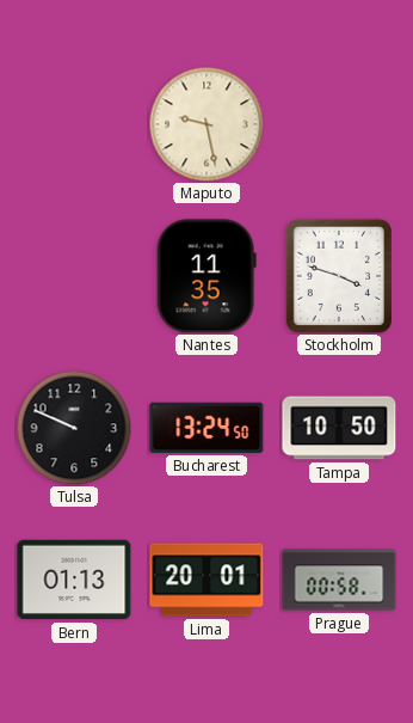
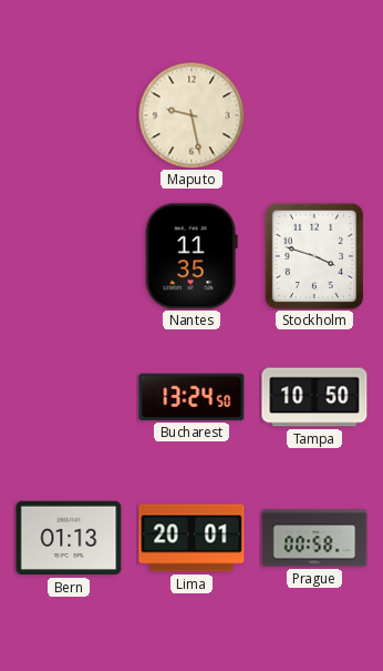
Tulsa: 9:49 -> none (74, 428)
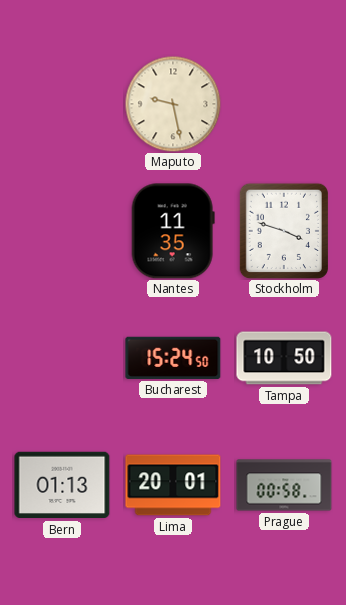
Bucharest: 13:24 -> 15:24 (173, 358)
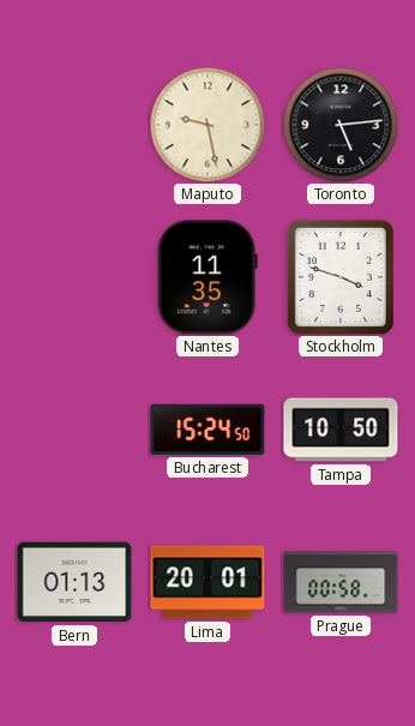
Toronto: none -> 5:14 (341, 125)
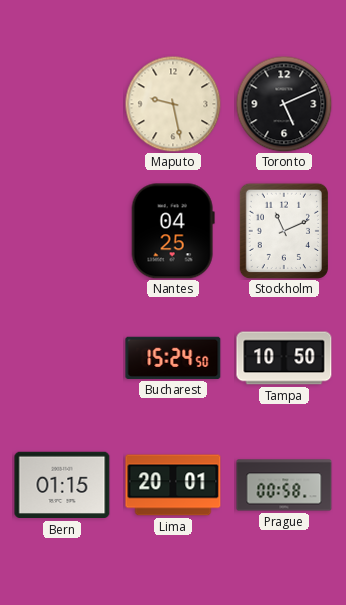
Toronto: 5:14 -> 5:11 (284, 104)
Nantes: 11:35 -> 04:25 (173, 231)
Stockholm: 3:48 -> 11:11 (284, 230)
Bern: 01:13 -> 01:15 (62, 485)
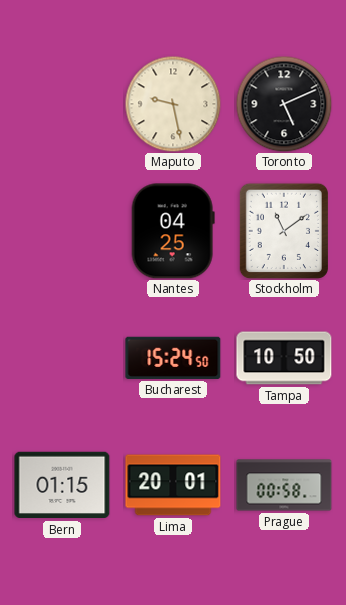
Stockholm: 11:11 -> 11:09 (284, 230)
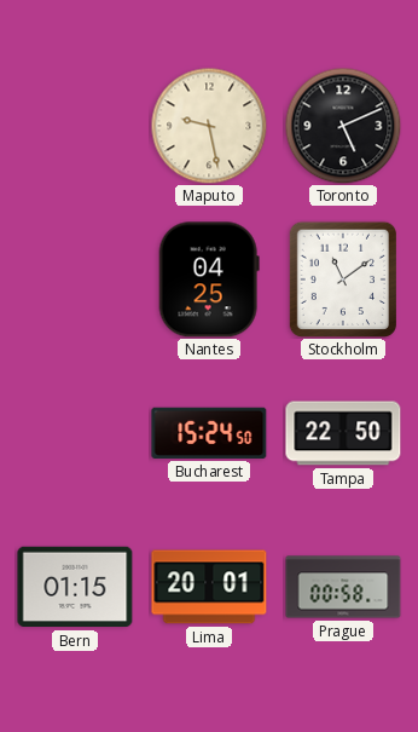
Tampa: 10:50 -> 22:50 (343, 433)
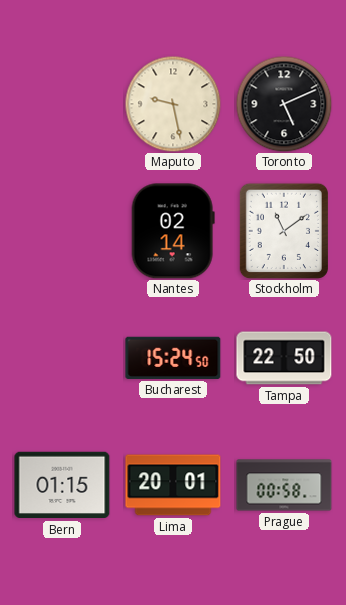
Nantes: 04:25 -> 02:14 (173, 231)
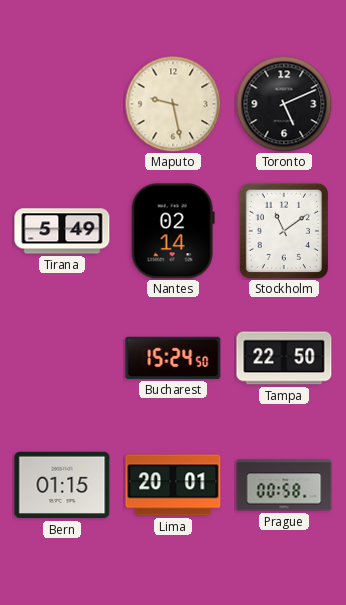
Tirana: none -> 5:49 (62, 231)
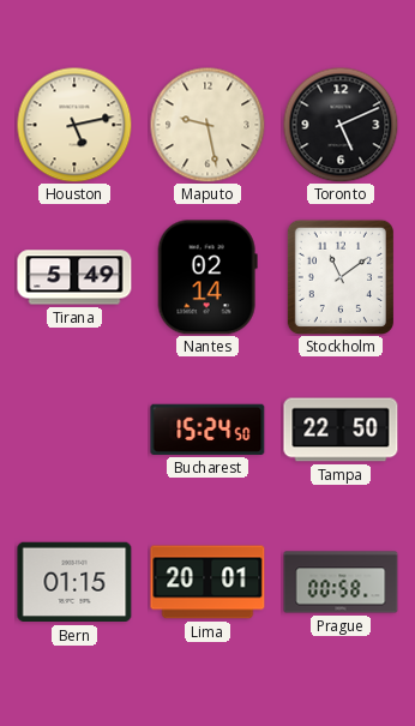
Houston: none -> 5:13 (74, 125)
